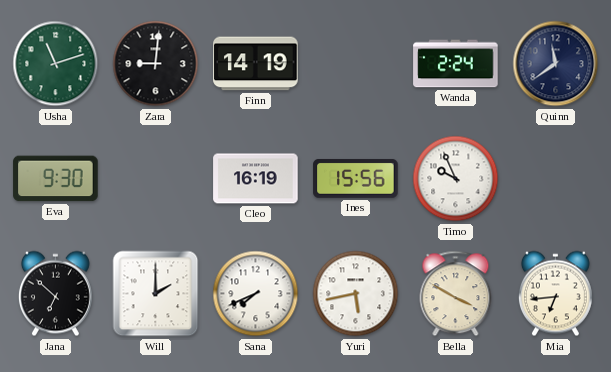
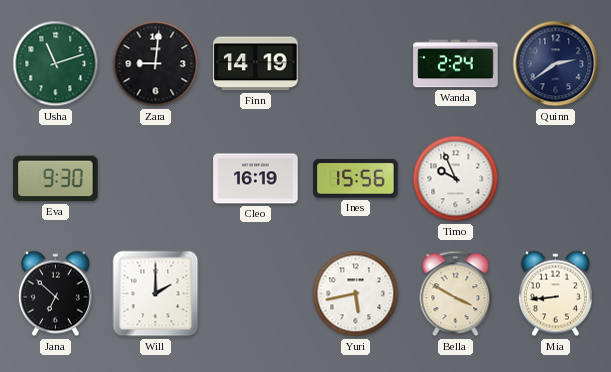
Quinn: 11:39 -> 2:39 (556, 64)
Sana: 7:41 -> none (256, 294)
Mia: 6:44 -> 8:44 (555, 294)
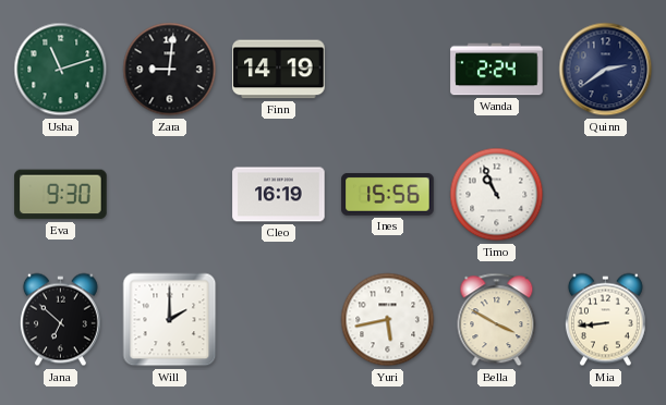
Timo: 9:56 -> 10:56 (497, 195)
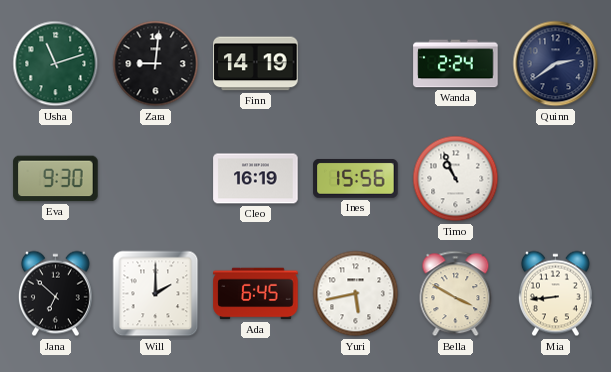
Ada: none -> 6:45 (256, 294)
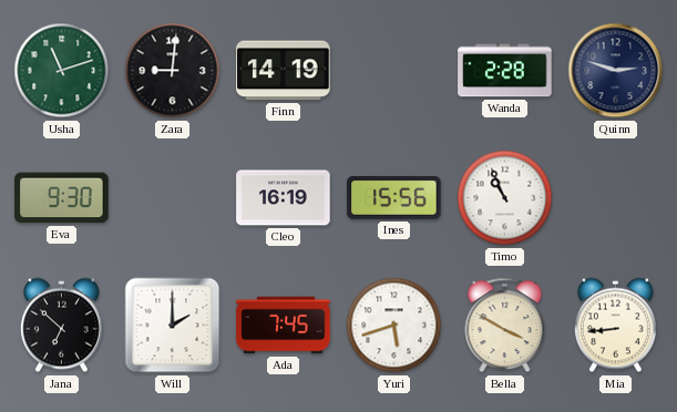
Wanda: 2:24 -> 2:28 (505, 71)
Quinn: 2:39 -> 2:48 (616, 71)
Ada: 6:45 -> 7:45 (284, 326)
Yuri: 5:43 -> 5:42 (394, 326)
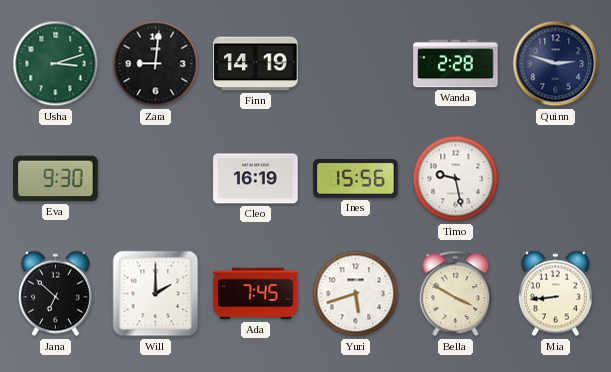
Usha: 11:12 -> 3:12 (56, 64)
Timo: 10:56 -> 9:28 (456, 179)
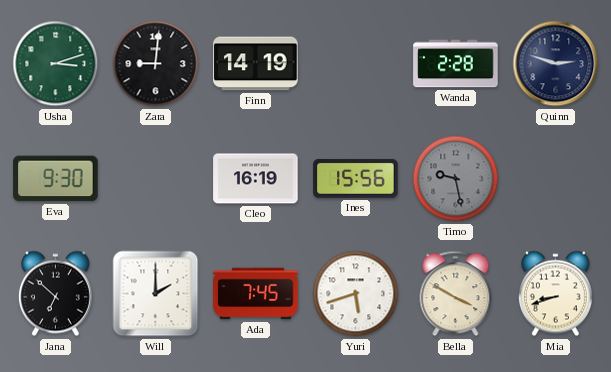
Timo dial: white -> grey (456, 179)
Mia: 8:44 -> 8:42 (555, 294)
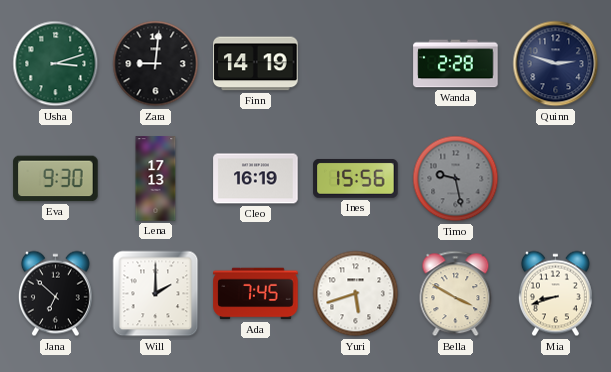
Lena: none -> 17:13 (156, 179)
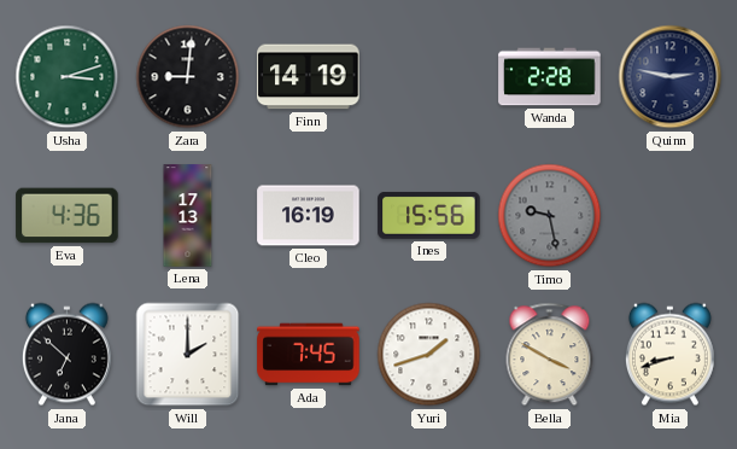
Quinn: 2:48 -> 2:47 (671, 77)
Eva: 9:30 -> 4:36 (68, 216)
Yuri: 5:42 -> 1:42 (429, 355)
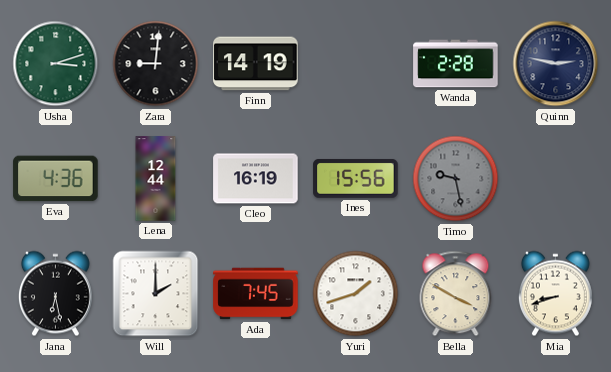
Lena: 17:13 -> 12:44 (156, 179)
Jana: 6:52 -> 6:28 (55, 294)
